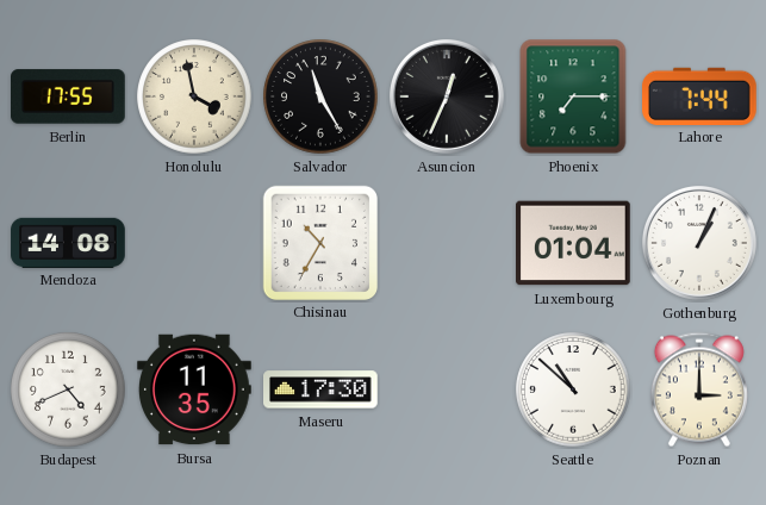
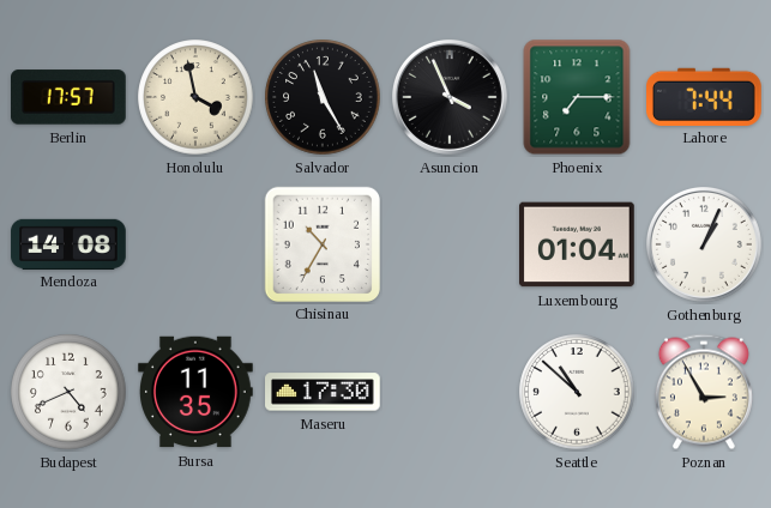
Berlin: 17:55 -> 17:57 (70, 97)
Asuncion: 12:34 -> 3:56 (450, 97)
Poznan: 3:00 -> 2:55 (704, 392)
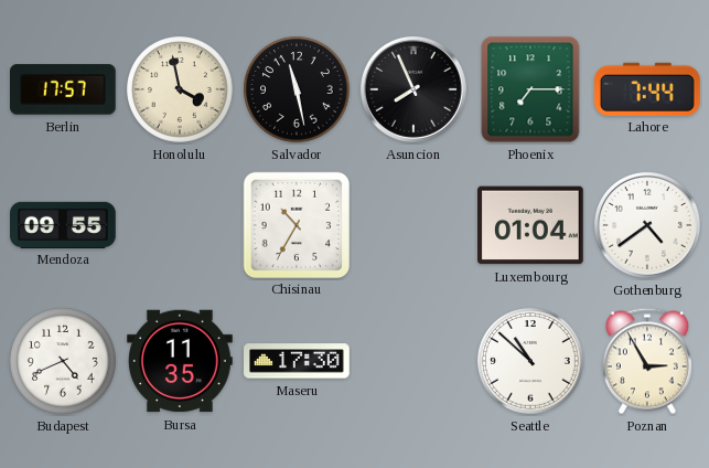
Salvador: 11:25 -> 11:28 (297, 89)
Asuncion: 3:56 -> 7:56 (413, 89)
Mendoza: 14:08 -> 09:55 (63, 224)
Gothenburg: 1:04 -> 4:39 (647, 225)
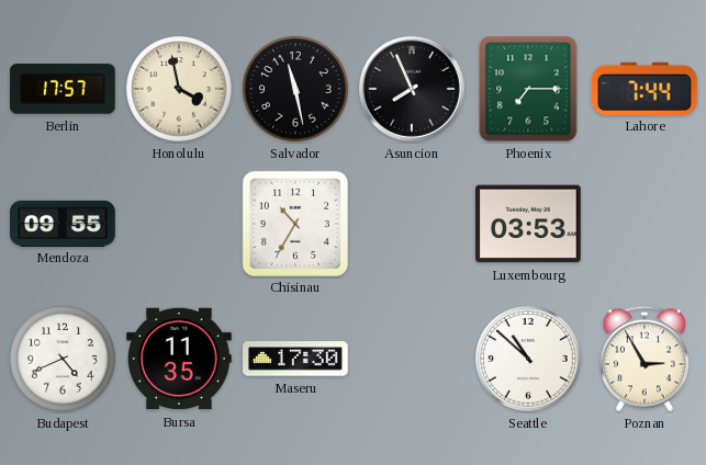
Luxembourg: 01:04 -> 03:53 (529, 224)
Gothenburg: 4:39 -> none (647, 225)
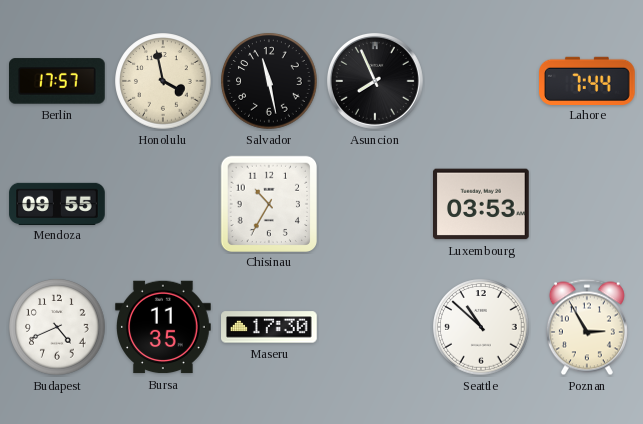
Phoenix: 7:15 -> none (528, 89)
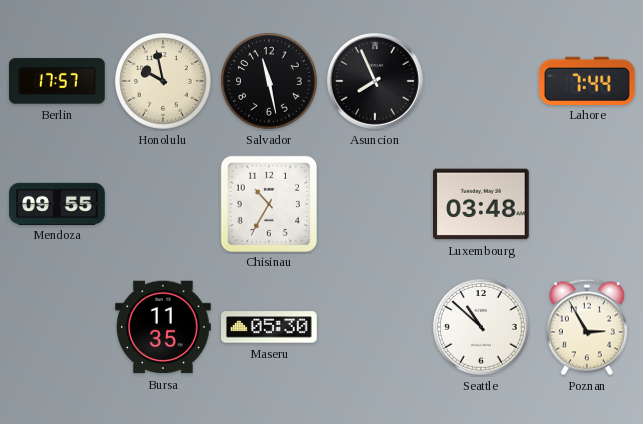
Honolulu: 3:58 -> 9:58 (163, 81)
Luxembourg: 03:53 -> 03:48 (482, 204)
Budapest: 4:41 -> none (57, 327)
Maseru: 17:30 -> 05:30 (269, 327)
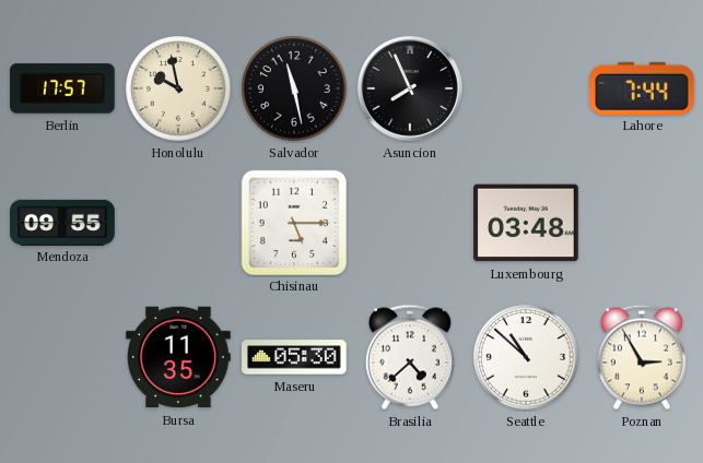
Chisinau: 10:35 -> 5:15 (293, 222)
Brasilia: none -> 4:38 (410, 357)
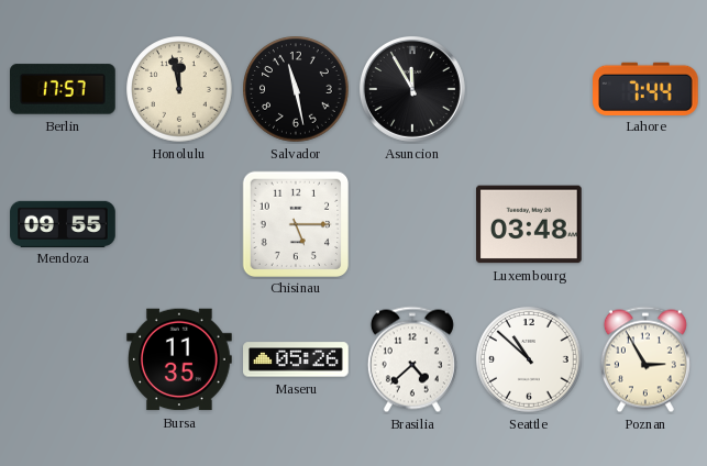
Honolulu: 9:58 -> 11:58 (179, 89)
Asuncion: 7:56 -> 11:55 (412, 89)
Maseru: 05:30 -> 05:26 (296, 359)
